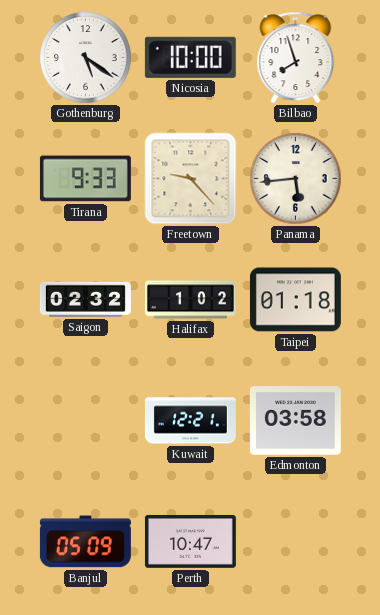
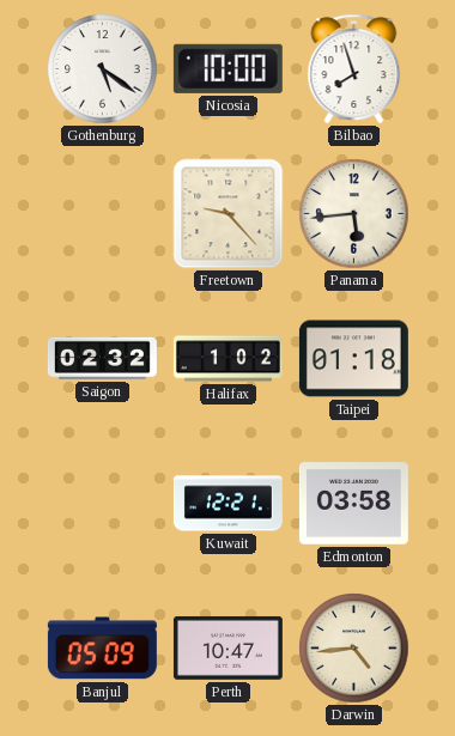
Tirana: 9:33 -> none (85, 179)
Darwin: none -> 4:44 (354, 649)
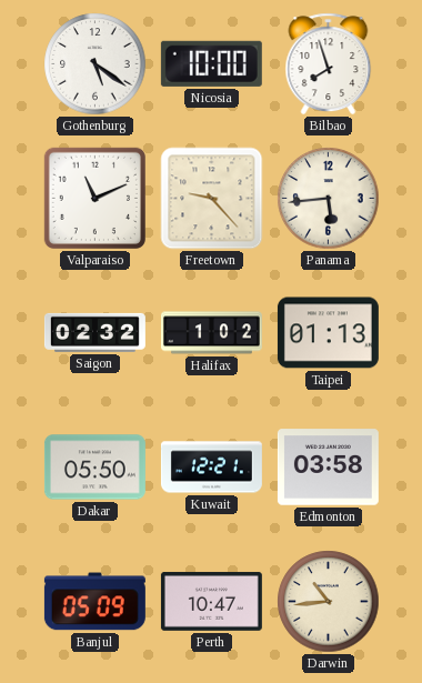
Valparaiso: none -> 11:11 (94, 198)
Taipei: 01:18 -> 01:13 (328, 333)
Dakar: none -> 05:50 (94, 468)
Darwin: 4:44 -> 10:44 (329, 602)
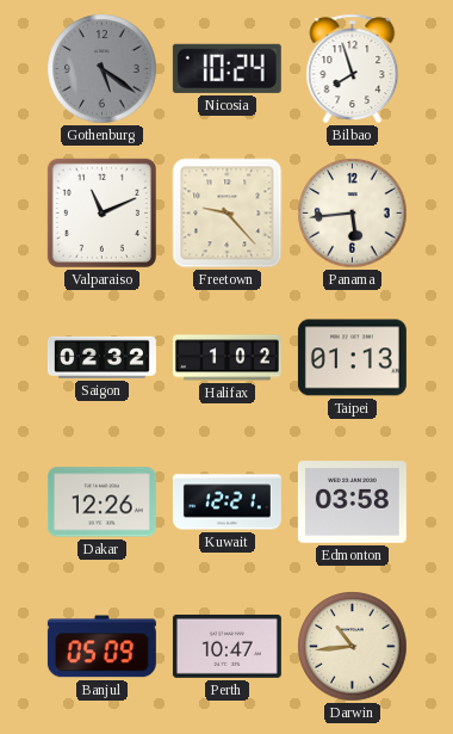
Gothenburg dial: white -> grey (103, 69)
Nicosia: 10:00 -> 10:24 (226, 68)
Dakar: 05:50 -> 12:26 (101, 502)
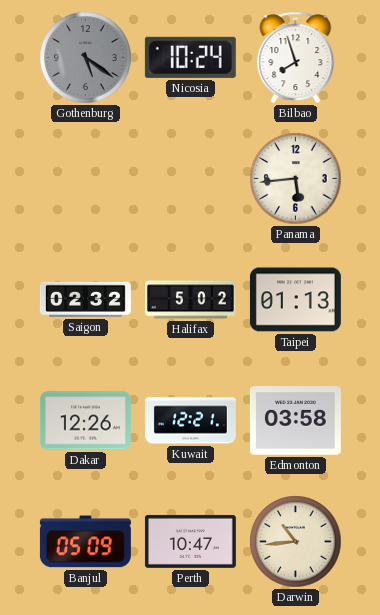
Valparaiso: 11:11 -> none (101, 212)
Freetown: 9:23 -> none (228, 214)
Halifax: 1:02 -> 5:02 (190, 300)
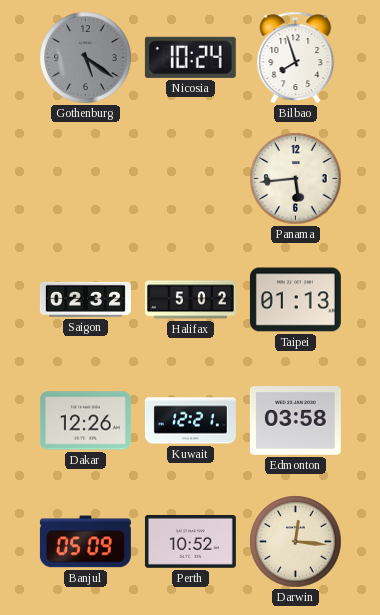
Perth: 10:47 -> 10:52 (190, 541)
Darwin: 10:44 -> 12:16 (296, 542)
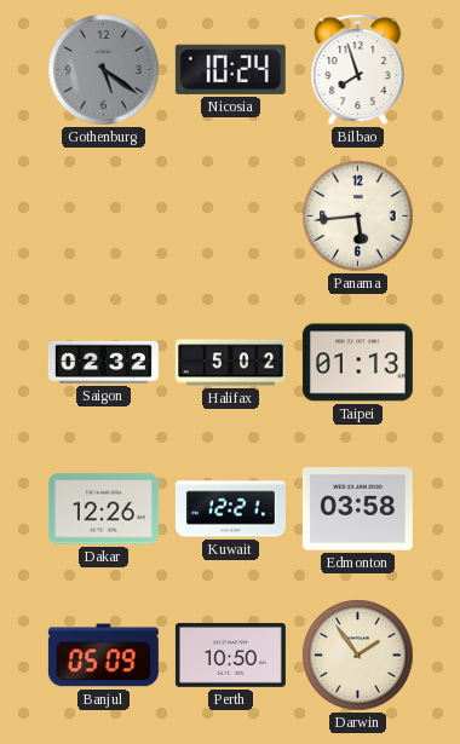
Perth: 10:52 -> 10:50 (230, 654)
Darwin: 12:16 -> 1:54 (358, 656)
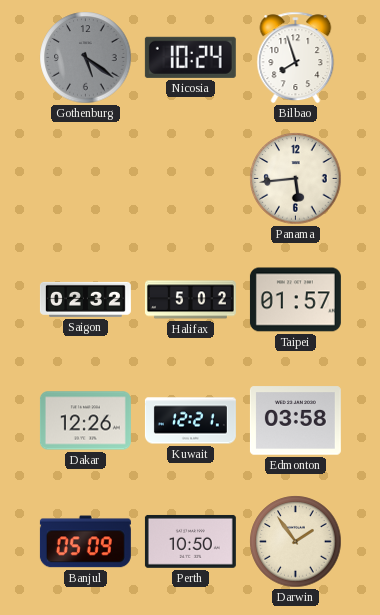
Taipei: 01:13 -> 01:57 (295, 300)
